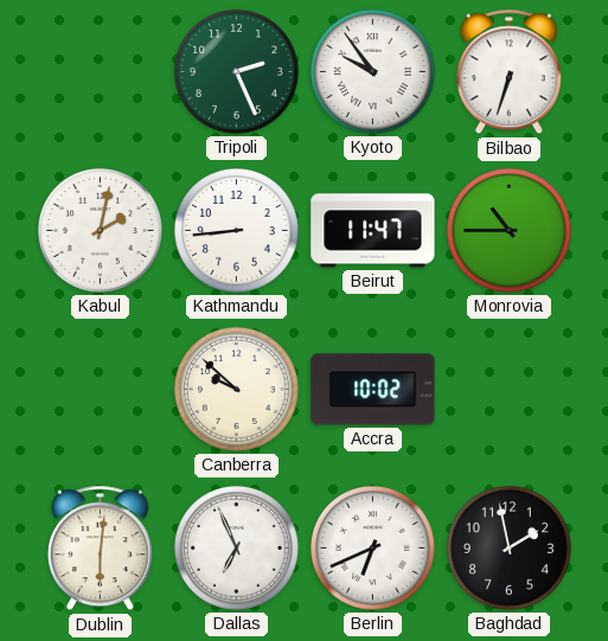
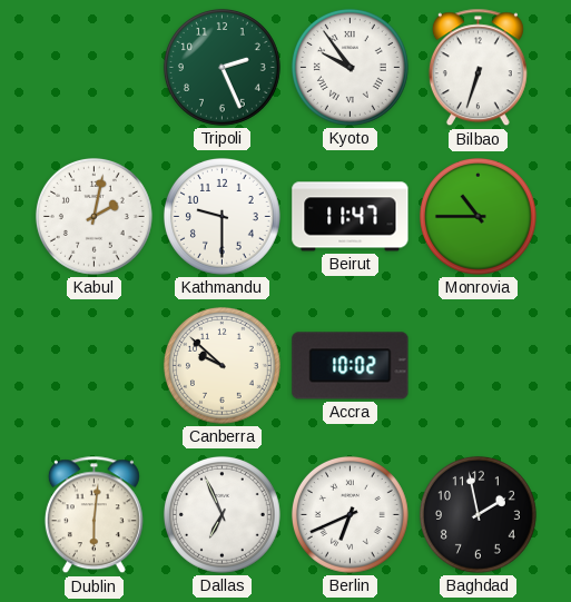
Kathmandu: 8:44 -> 9:30 (221, 216)
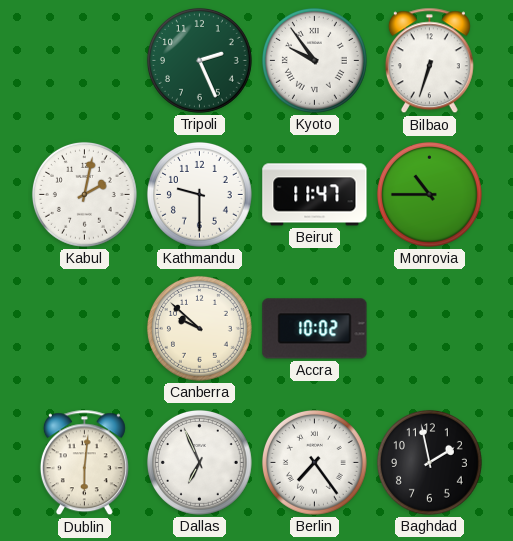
Berlin: 6:41 -> 7:24 (314, 462)
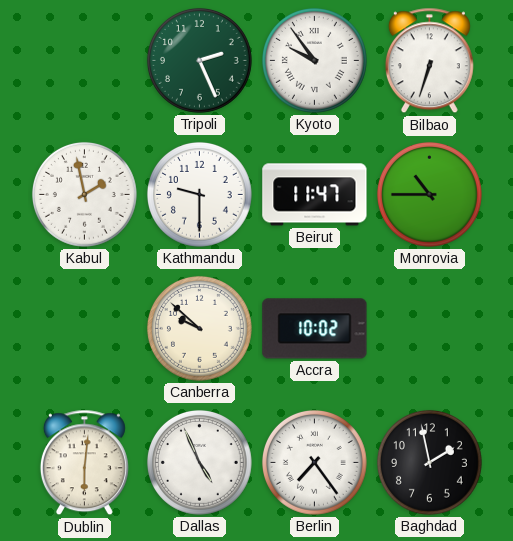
Kabul: 2:02 -> 1:58 (84, 194)
Dallas: 6:56 -> 4:56 (199, 462)
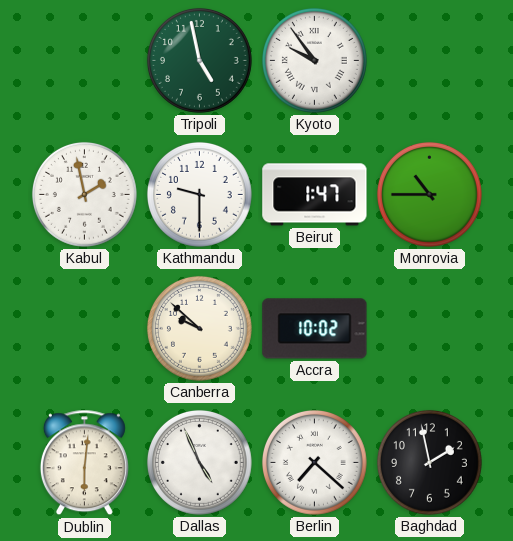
Tripoli: 2:26 -> 4:58 (199, 60)
Bilbao: 6:33 -> none (429, 61)
Beirut: 11:47 -> 1:47 (315, 195)
Berlin: 7:24 -> 7:22 (314, 462)
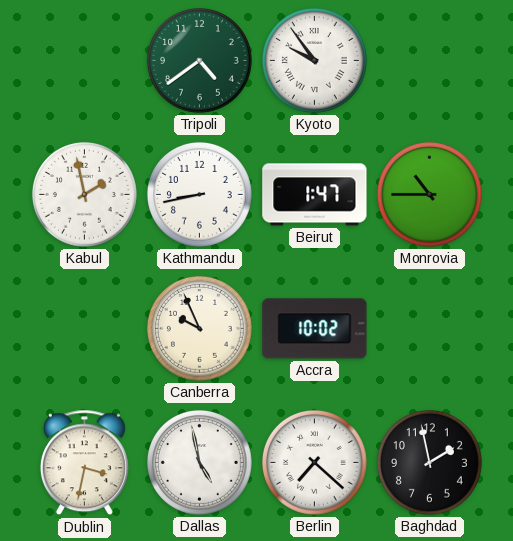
Tripoli: 4:58 -> 4:39 (199, 60)
Kathmandu: 9:30 -> 8:43 (199, 194)
Canberra: 9:52 -> 9:56 (199, 328)
Dublin: 6:01 -> 3:32 (84, 463)
Dallas: 4:56 -> 4:58 (199, 462)
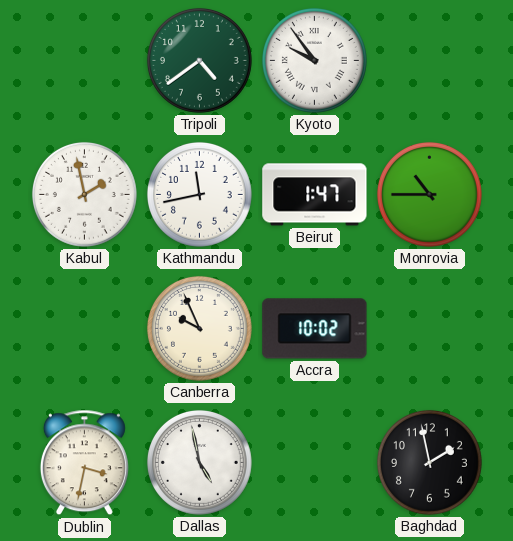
Kathmandu: 8:43 -> 11:43 (199, 194)
Berlin: 7:22 -> none (314, 462)
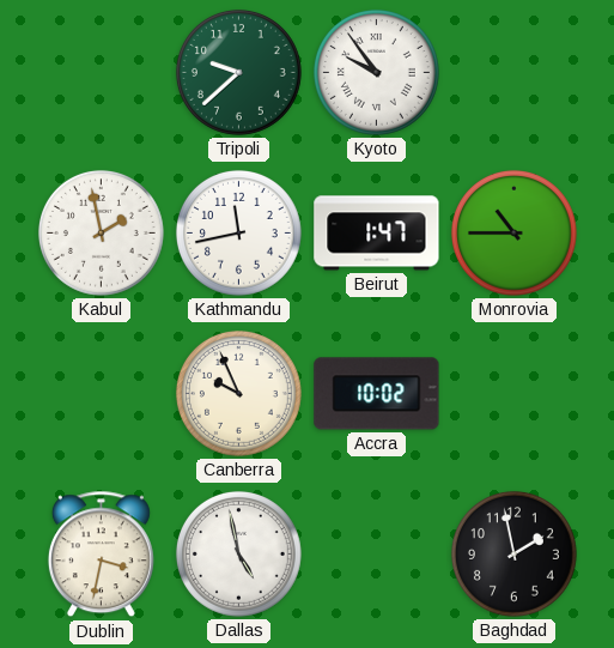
Tripoli: 4:39 -> 9:38 (238, 72)
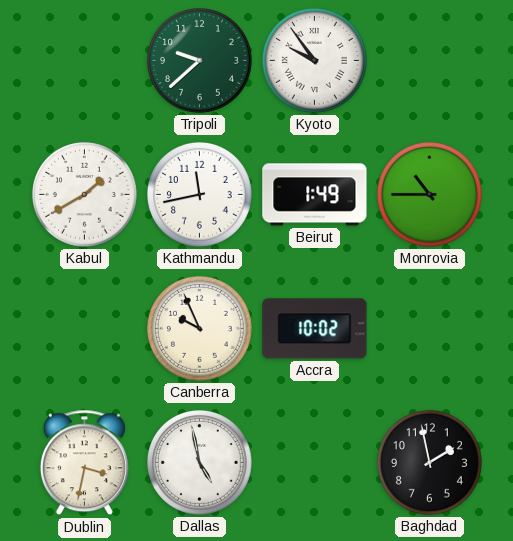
Kabul: 1:58 -> 1:40 (84, 194)
Beirut: 1:47 -> 1:49 (315, 195)
